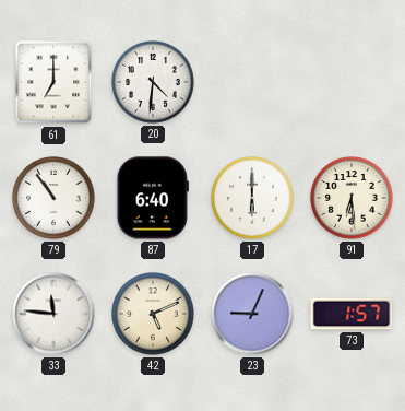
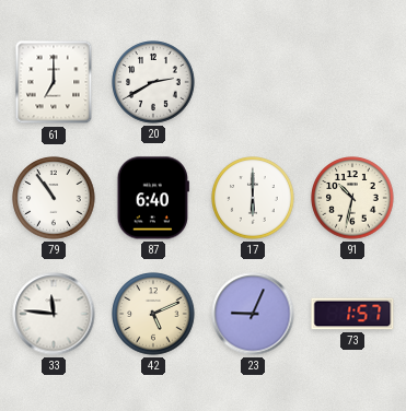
20: 4:31 -> 2:40 (153, 82)
91: 6:29 -> 10:32 (352, 198)
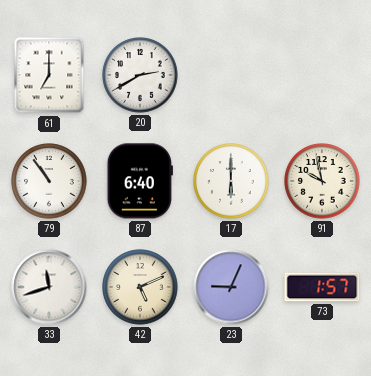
91: 10:32 -> 9:58 (322, 181)
33: 11:46 -> 11:42 (49, 287)
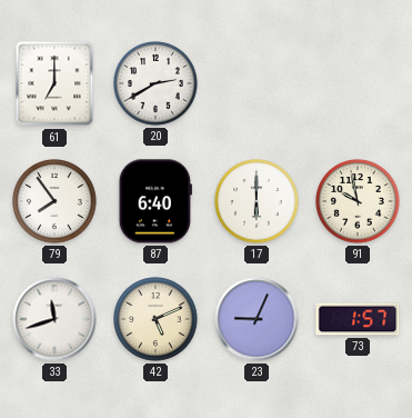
79: 10:54 -> 7:54 (54, 201)
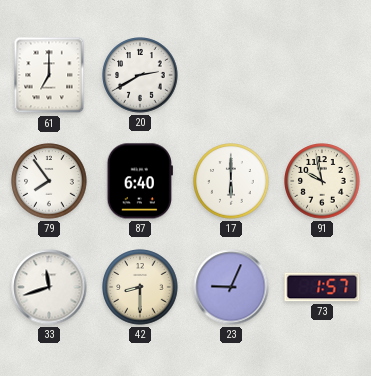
42: 5:11 -> 8:30 (140, 287)
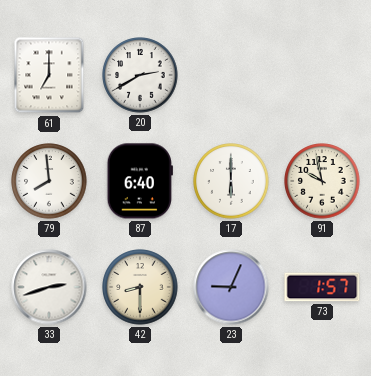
79: 7:54 -> 7:59 (49, 181)
33: 11:42 -> 2:42 (49, 287)
